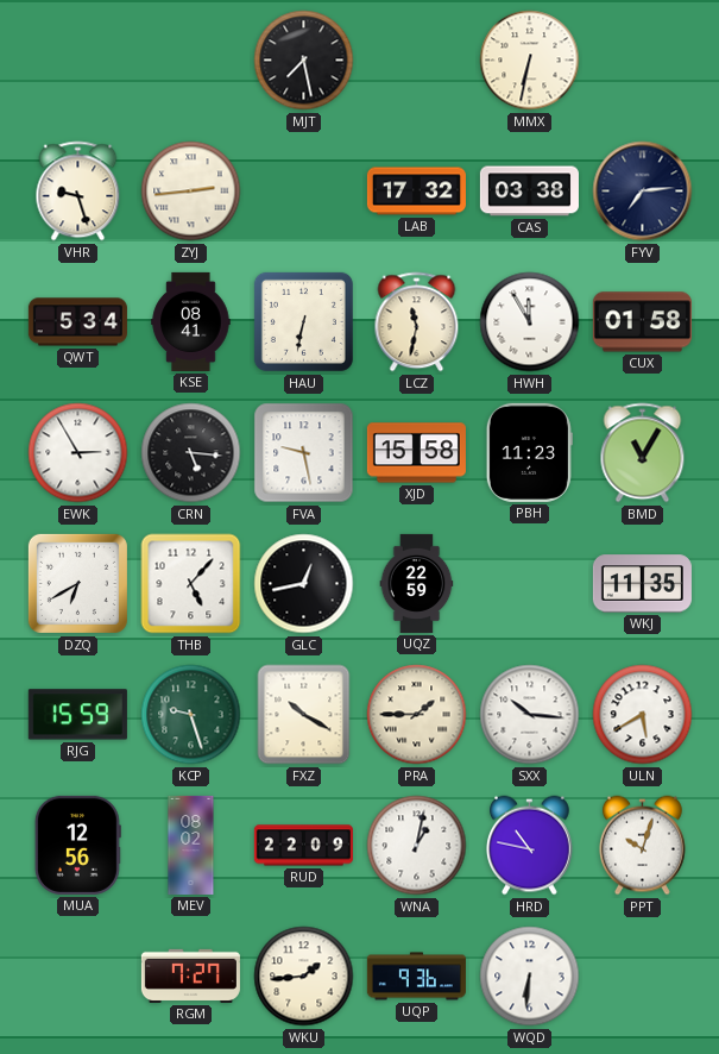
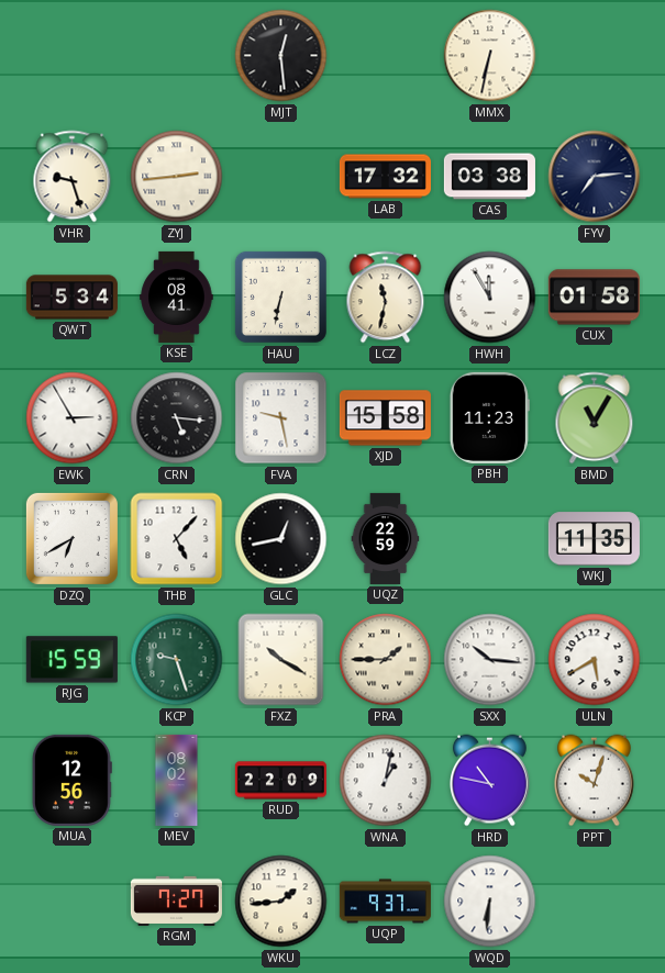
MJT: 7:28 -> 12:29 (281, 56)
UQP: 9:36 -> 9:37 (385, 902)
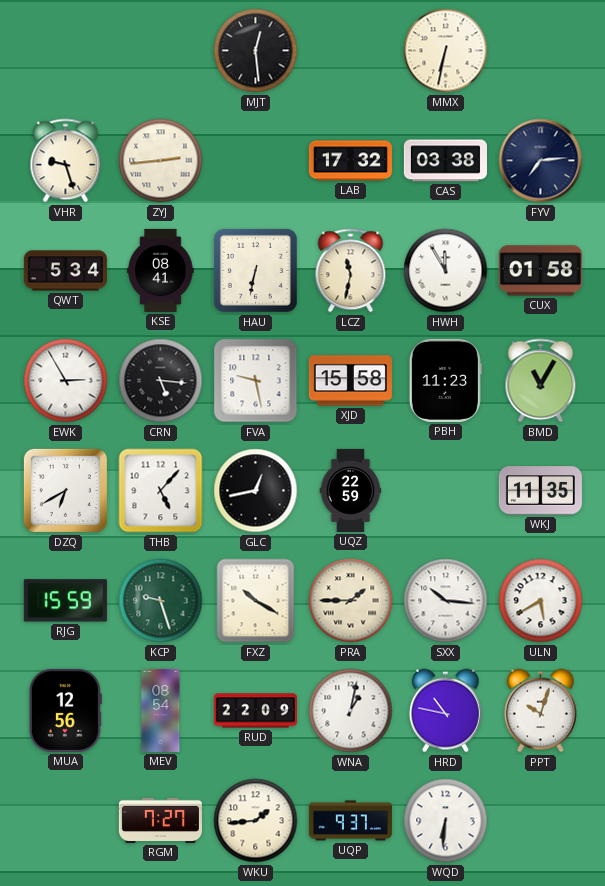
MEV: 08:02 -> 08:54 (161, 710)
